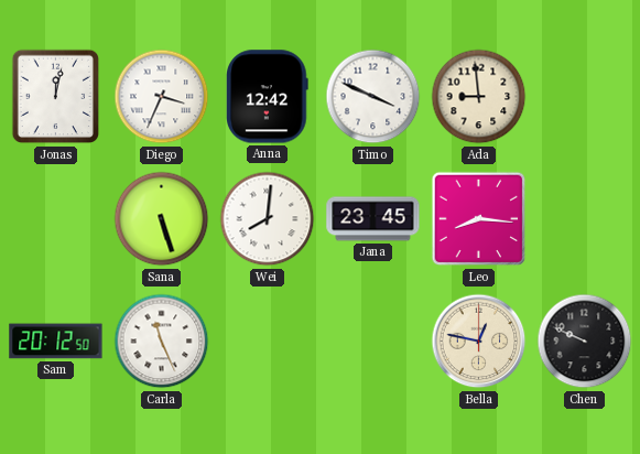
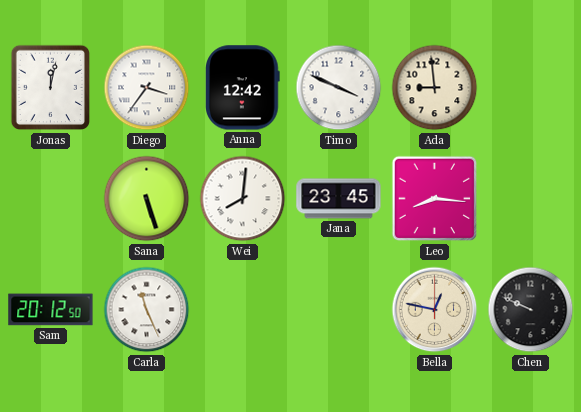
Diego: 3:34 -> 3:36 (147, 88)
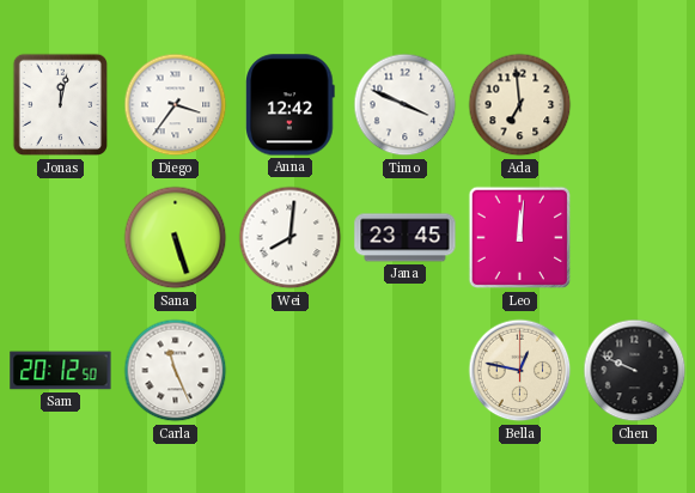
Ada: 8:59 -> 6:59 (520, 105)
Leo: 8:16 -> 12:01 (520, 238)
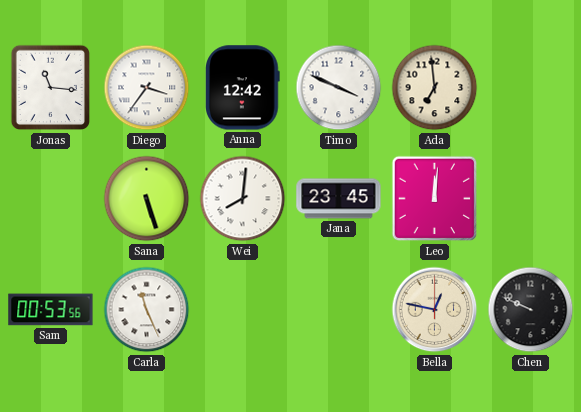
Jonas: 12:02 -> 11:16 (50, 88)
Sam: 20:12 -> 00:53 (51, 310)
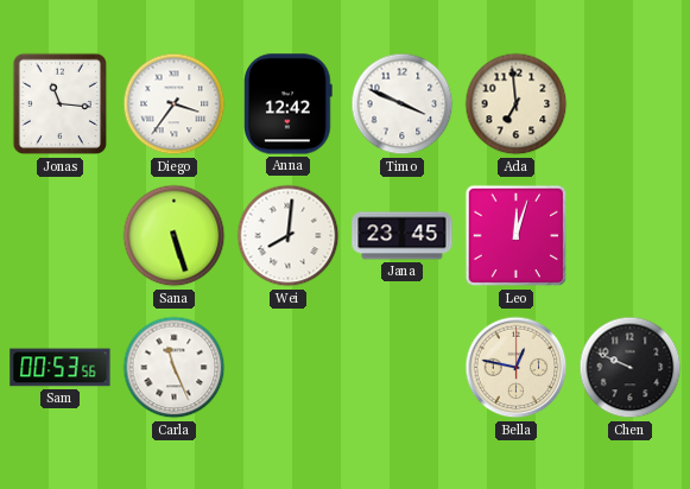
Leo: 12:01 -> 12:03 (517, 236)
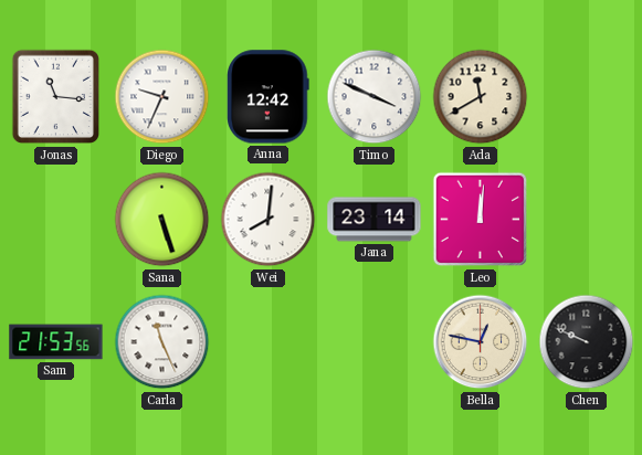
Diego: 3:36 -> 9:34 (162, 97)
Ada: 6:59 -> 11:40 (481, 97)
Jana: 23:45 -> 23:14 (375, 220)
Leo: 12:03 -> 12:01 (481, 220)
Sam: 00:53 -> 21:53 (56, 342)
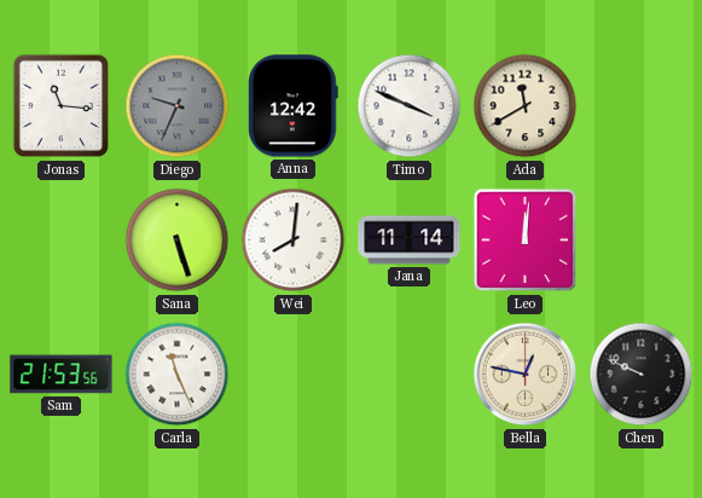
Diego dial: white -> grey (178, 106)
Jana: 23:14 -> 11:14 (410, 241)
